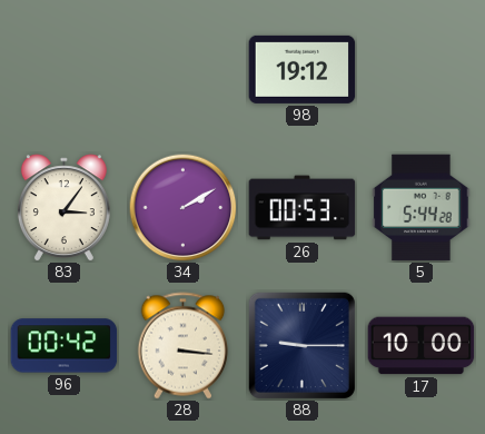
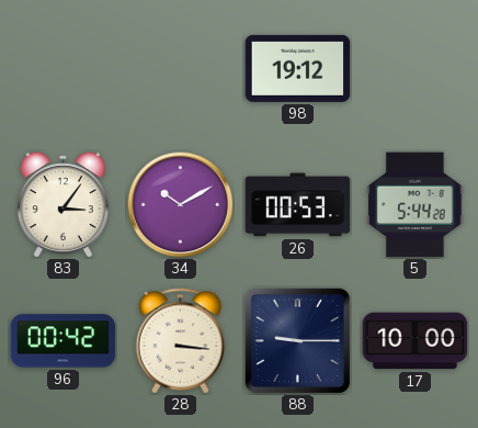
34: 2:10 -> 10:10 (181, 205)
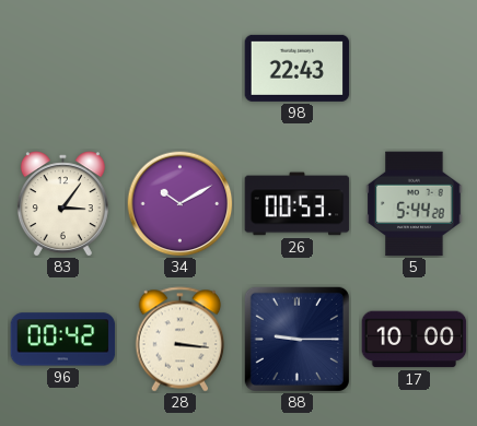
98: 19:12 -> 22:43 (298, 68)
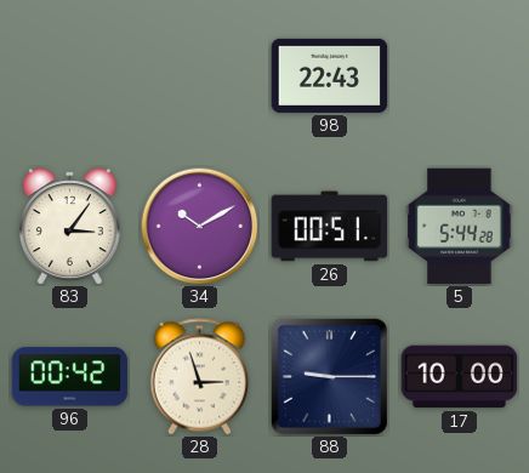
26: 00:53 -> 00:51 (330, 227)
28: 3:16 -> 2:57 (200, 377)
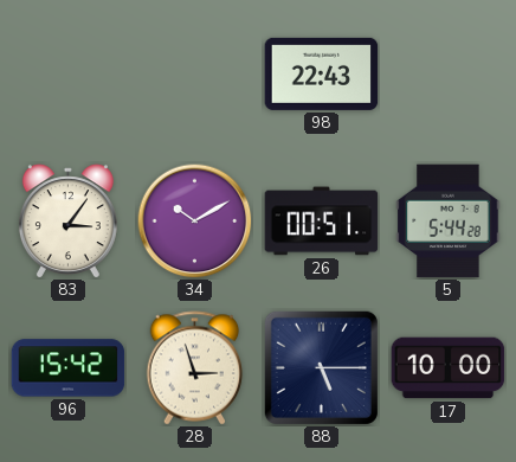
96: 00:42 -> 15:42 (69, 368)
88: 9:15 -> 5:15 (321, 367)
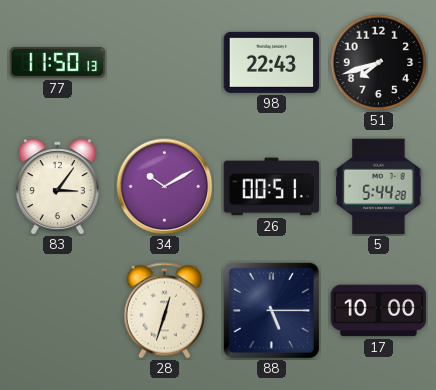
77: none -> 11:50 (58, 62)
51: none -> 7:42 (378, 62)
96: 15:42 -> none (69, 368)
28: 2:57 -> 12:33 (165, 311)
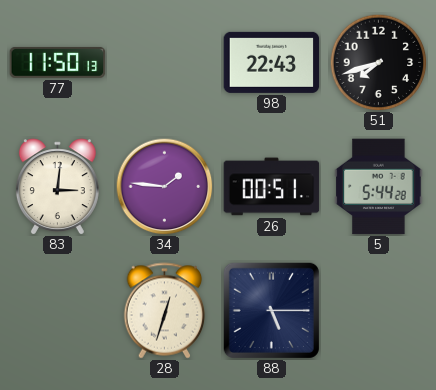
83: 3:06 -> 3:01 (57, 187)
34: 10:10 -> 1:46 (165, 187)
17: 10:00 -> none (379, 311)
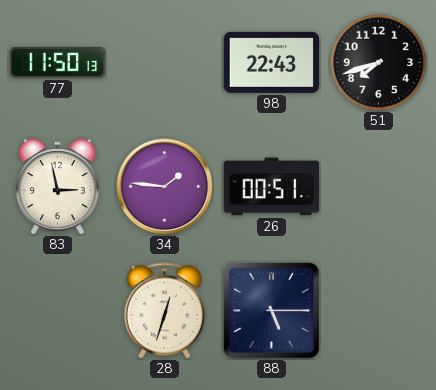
83: 3:01 -> 2:58 (57, 187)
5: 5:44 -> none (379, 187)
